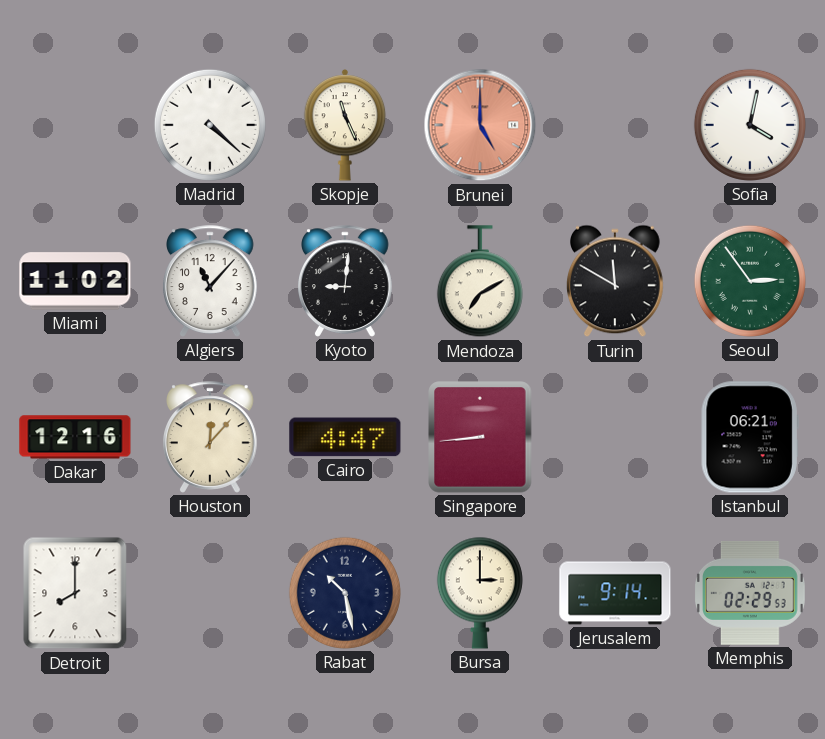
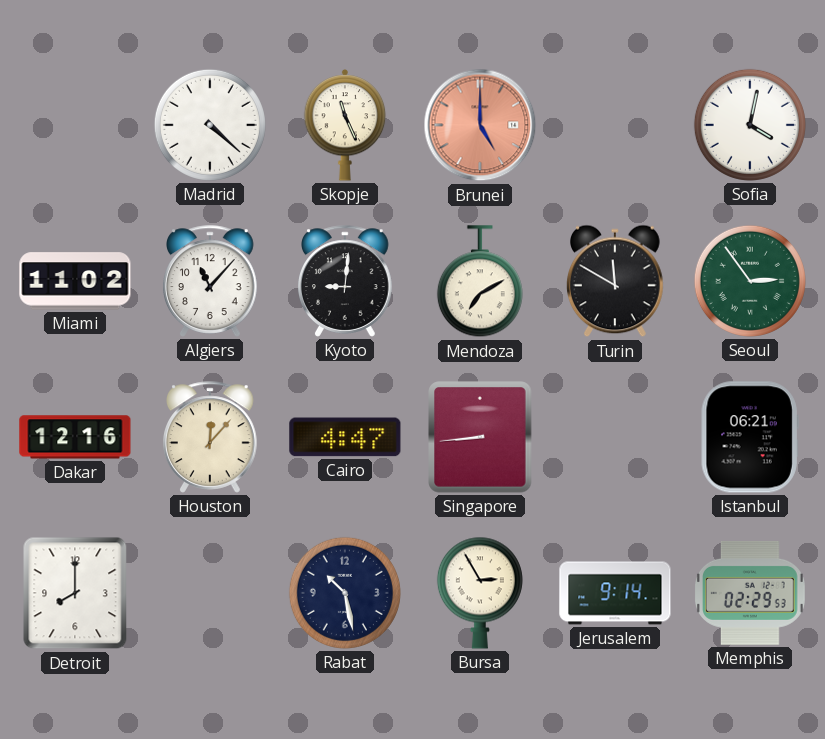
Bursa: 3:00 -> 2:55 (480, 593)
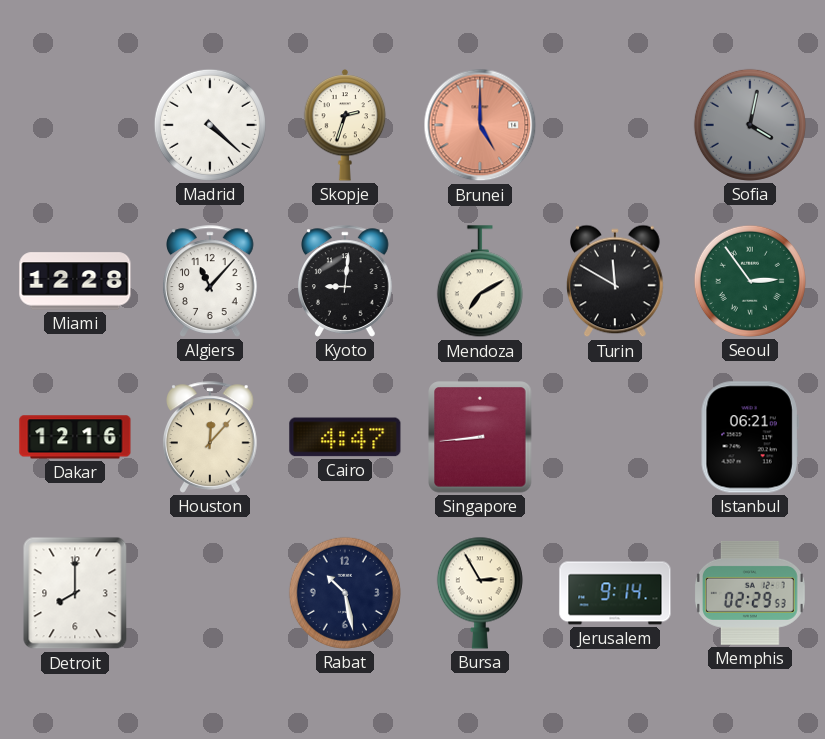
Skopje: 11:26 -> 2:33 (345, 126)
Sofia dial: white -> grey (750, 125)
Miami: 11:02 -> 12:28 (75, 281)
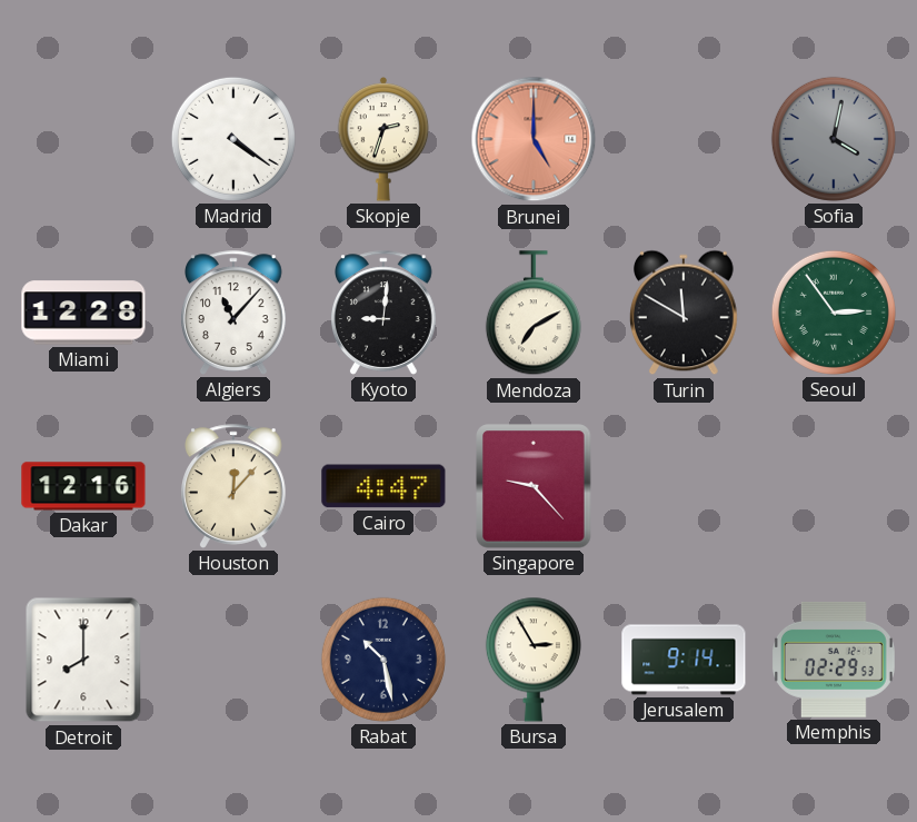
Madrid: 4:22 -> 4:21 (233, 139)
Singapore: 8:44 -> 9:23 (534, 486)
Istanbul: 06:21 -> none (750, 437)
